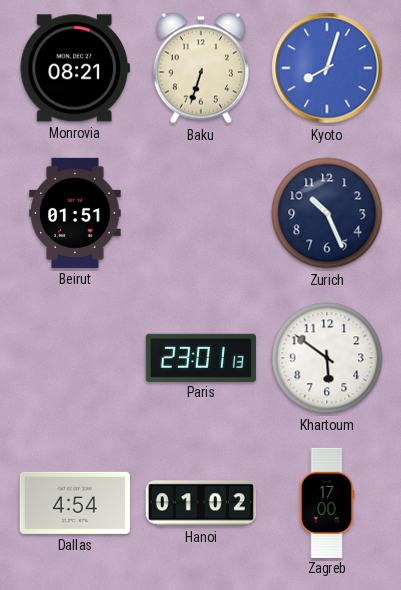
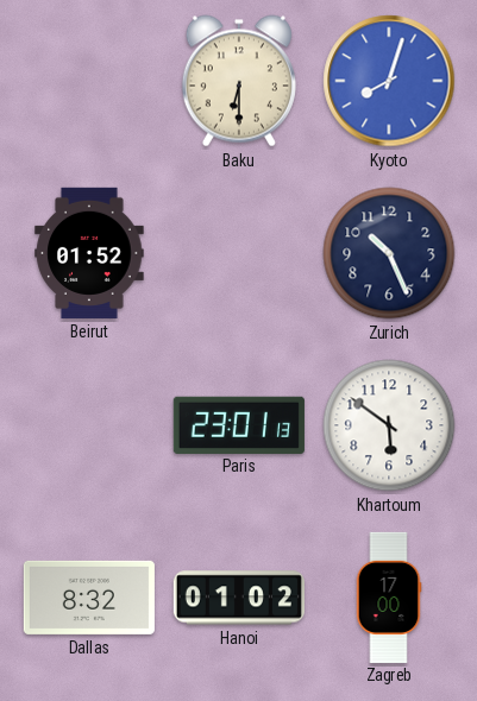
Monrovia: 08:21 -> none (75, 68)
Baku: 6:33 -> 6:30 (239, 81)
Beirut: 01:51 -> 01:52 (89, 253)
Dallas: 4:54 -> 8:32 (89, 598)
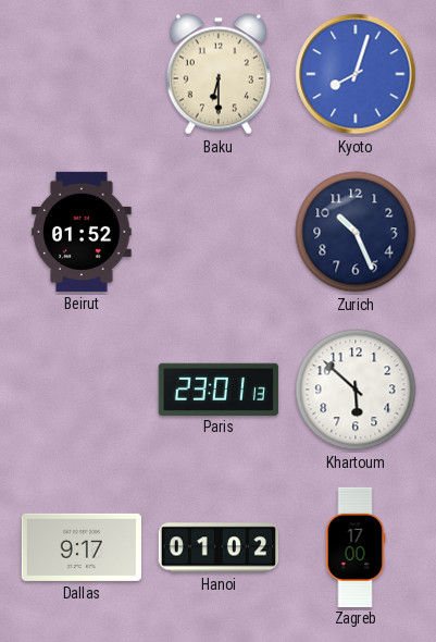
Khartoum: 5:51 -> 5:52 (356, 390)
Dallas: 8:32 -> 9:17 (82, 547)
